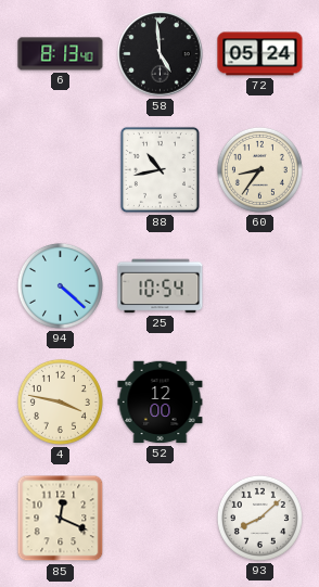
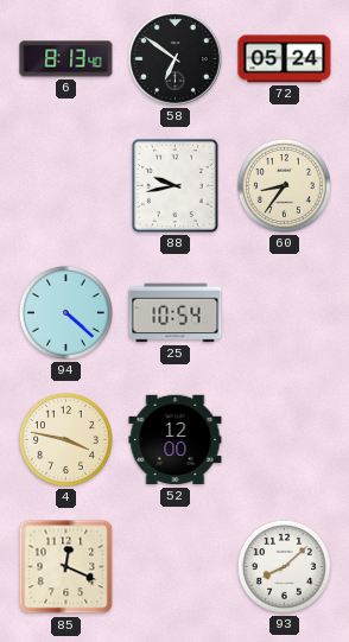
58: 4:59 -> 6:51 (176, 59)
88: 10:43 -> 9:43 (174, 185)
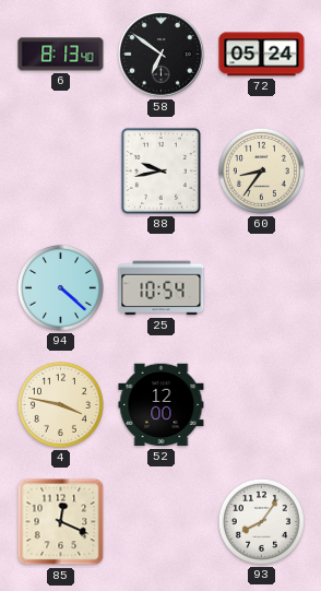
93: 8:08 -> 8:06 (261, 521)
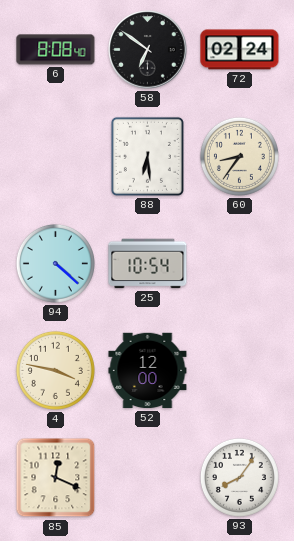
6: 8:13 -> 8:08 (56, 50)
72: 05:24 -> 02:24 (240, 50)
88: 9:43 -> 6:29 (147, 156)
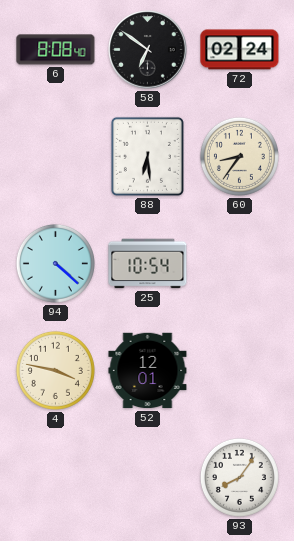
52: 12:00 -> 12:01 (148, 371)
85: 12:19 -> none (56, 478)
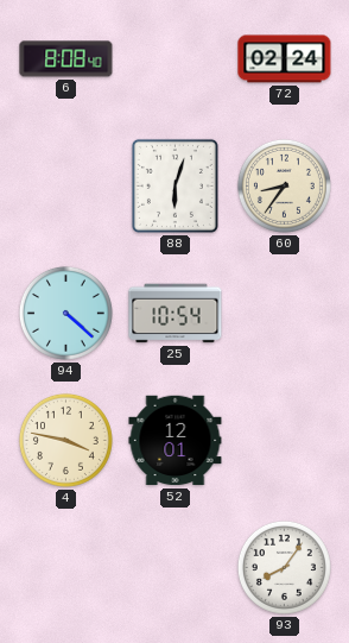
58: 6:51 -> none (148, 50)
88: 6:29 -> 6:03 (174, 185)
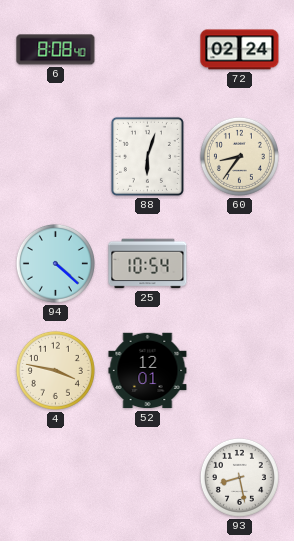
93: 8:06 -> 8:28 (239, 477)
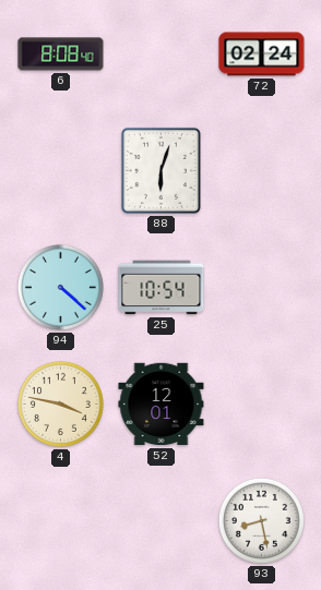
60: 8:36 -> none (239, 156)
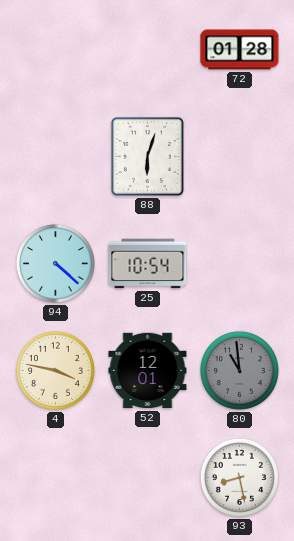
6: 8:08 -> none (61, 55)
72: 02:24 -> 01:28 (240, 50)
80: none -> 10:59 (239, 370)
